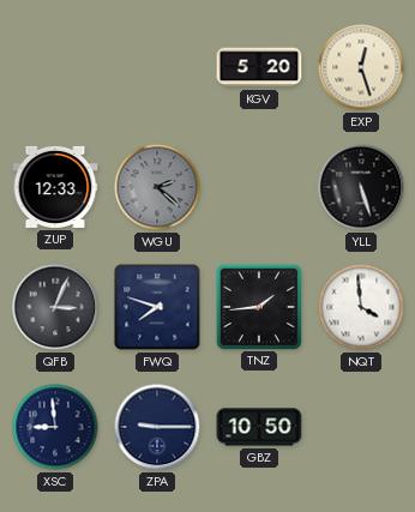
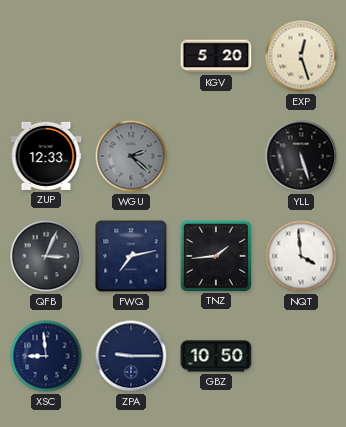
FWQ: 7:48 -> 7:13 (131, 256)
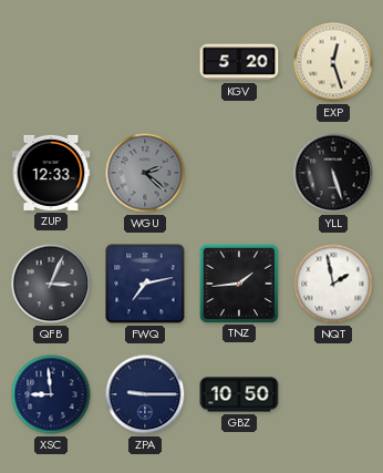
NQT: 3:59 -> 1:58 (333, 284)
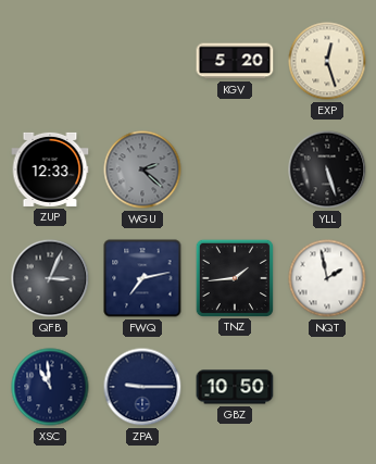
XSC: 8:59 -> 10:59 (50, 387)
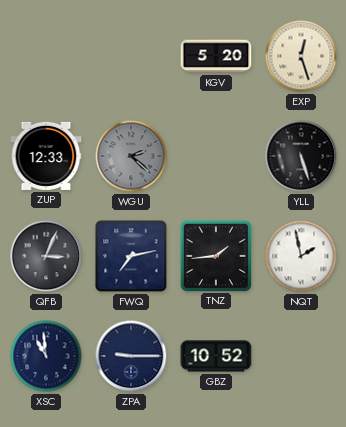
GBZ: 10:50 -> 10:52 (216, 356)
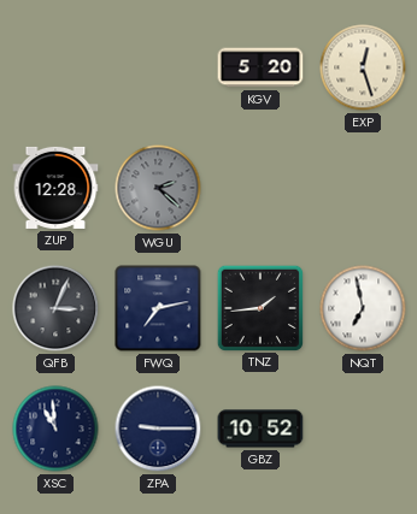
ZUP: 12:33 -> 12:28 (55, 188)
YLL: 5:27 -> none (301, 156)
NQT: 1:58 -> 6:58 (363, 308)
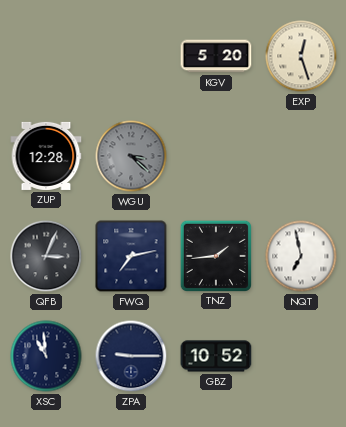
WGU: 2:22 -> 3:22 (131, 156)
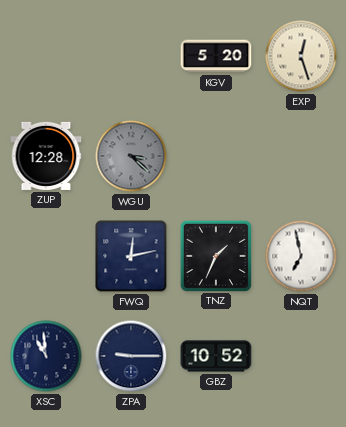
QFB: 3:04 -> none (46, 256)
FWQ: 7:13 -> 12:13 (131, 256)
TNZ: 1:44 -> 1:34 (215, 255)
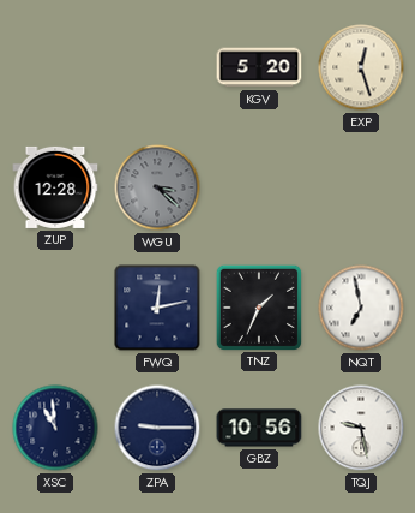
GBZ: 10:52 -> 10:56 (259, 428)
TQJ: none -> 9:28 (361, 428)
